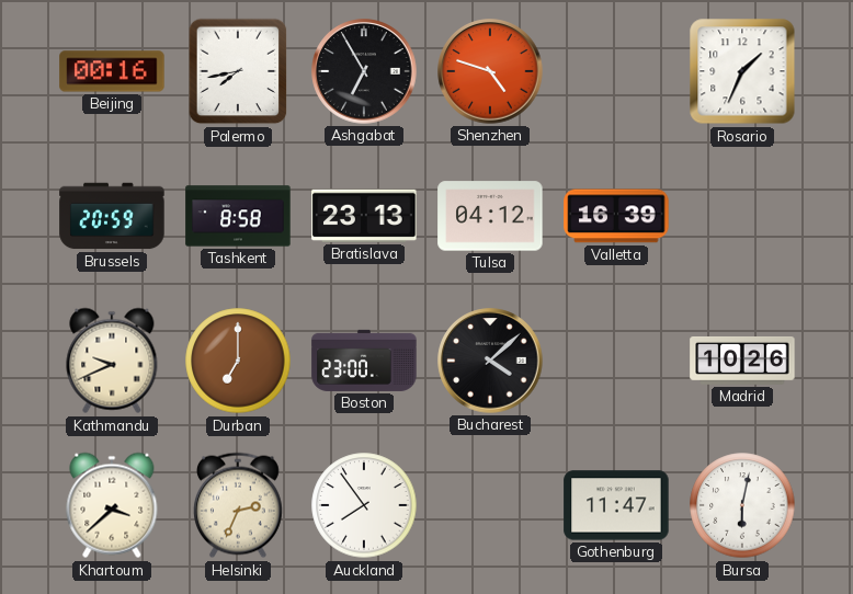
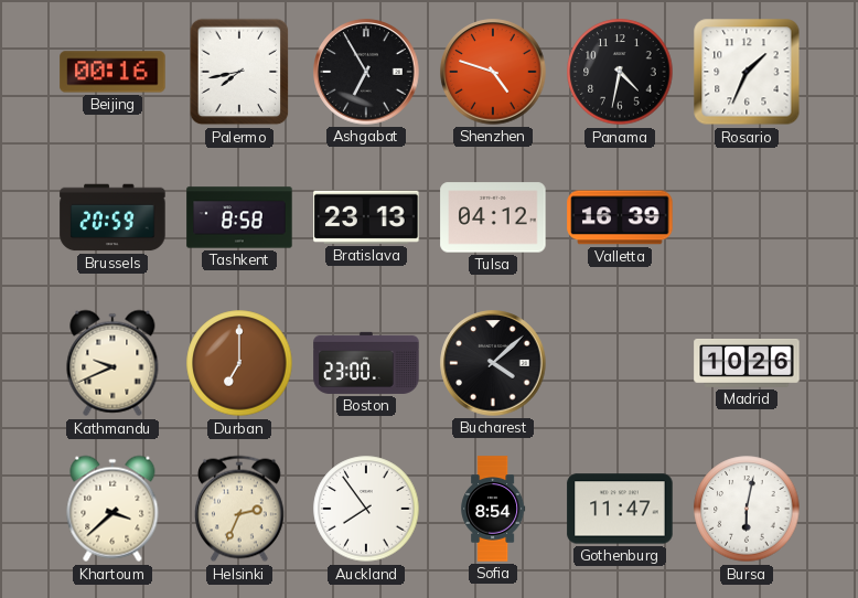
Panama: none -> 4:32 (620, 72)
Sofia: none -> 8:54 (493, 509)
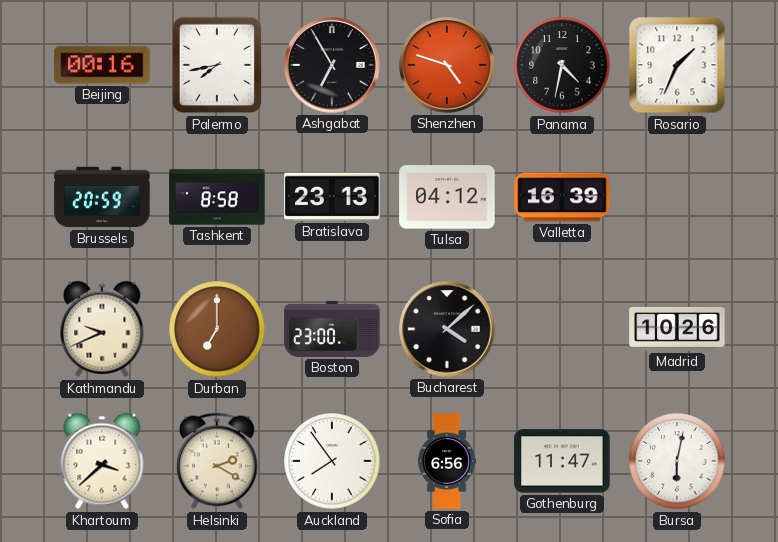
Helsinki: 2:34 -> 2:20 (217, 461)
Sofia: 8:54 -> 6:56 (447, 461)
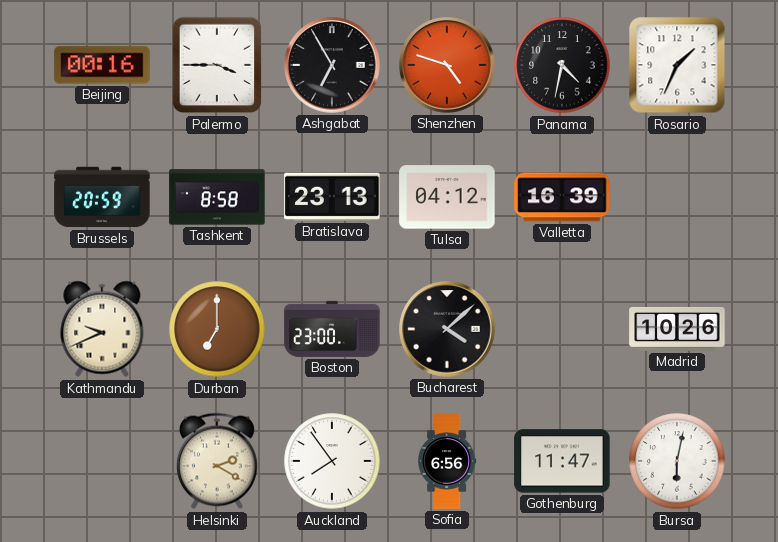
Palermo: 7:43 -> 3:45 (217, 65)
Khartoum: 3:38 -> none (102, 461)
